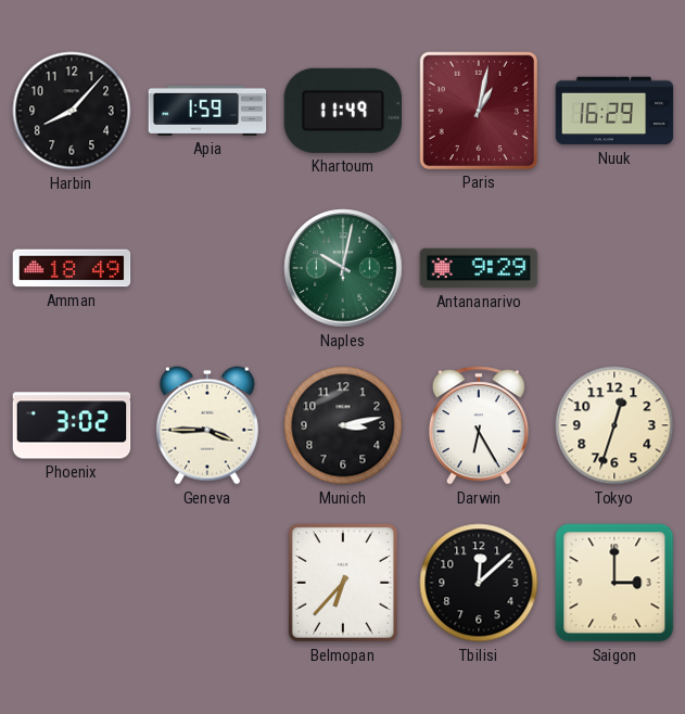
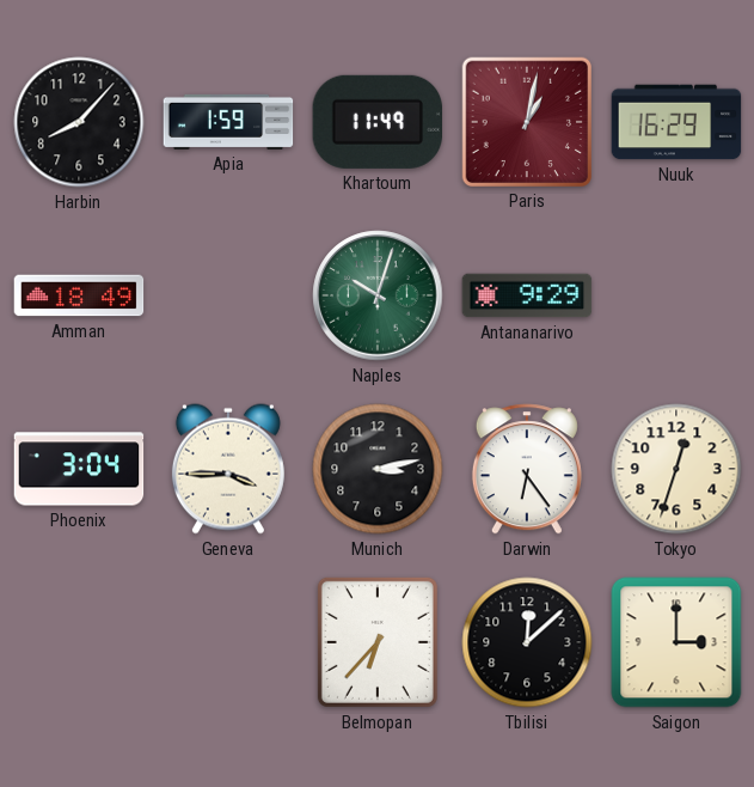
Naples: 10:02 -> 10:03 (378, 295)
Phoenix: 3:02 -> 3:04 (79, 469)
Darwin: 6:25 -> 6:24 (527, 469)
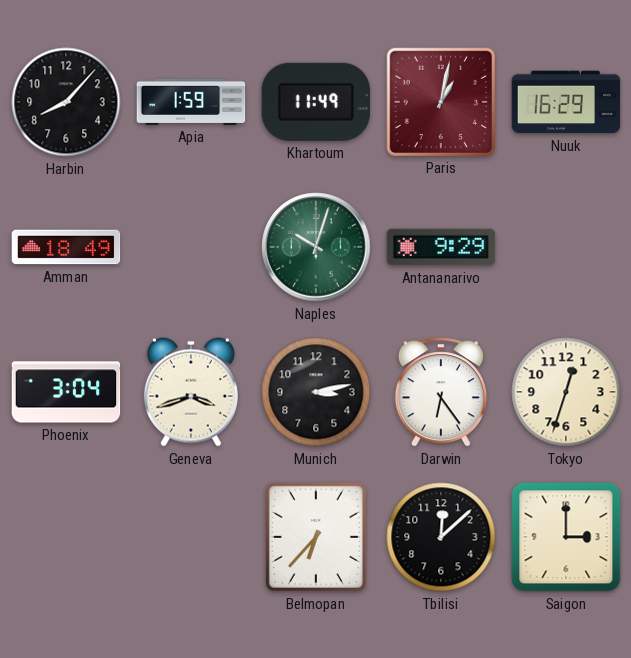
Geneva: 3:45 -> 3:42 (191, 392)
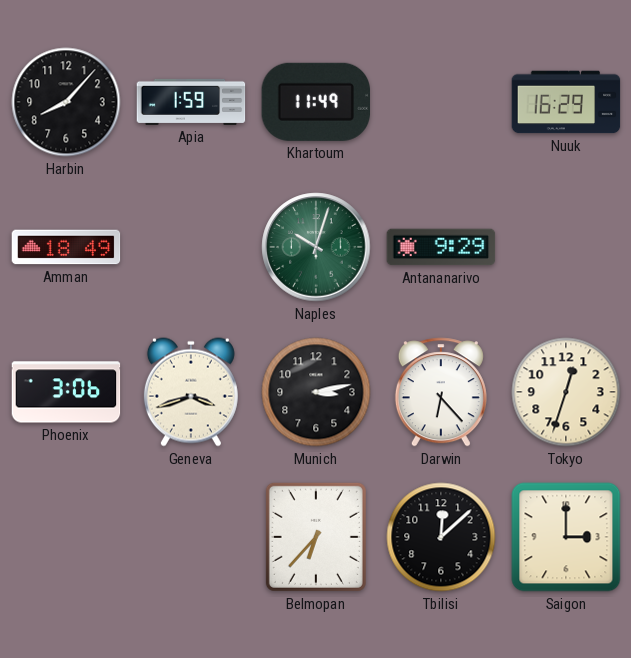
Paris: 1:02 -> none (440, 101)
Phoenix: 3:04 -> 3:06 (66, 392)
Darwin: 6:24 -> 6:23 (441, 392)
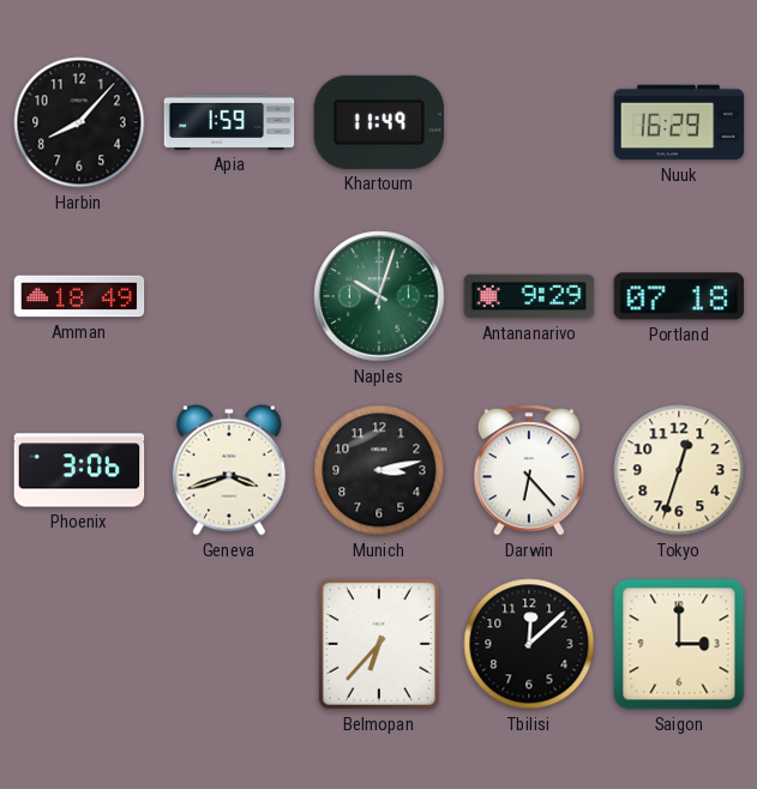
Portland: none -> 07:18 (679, 296)
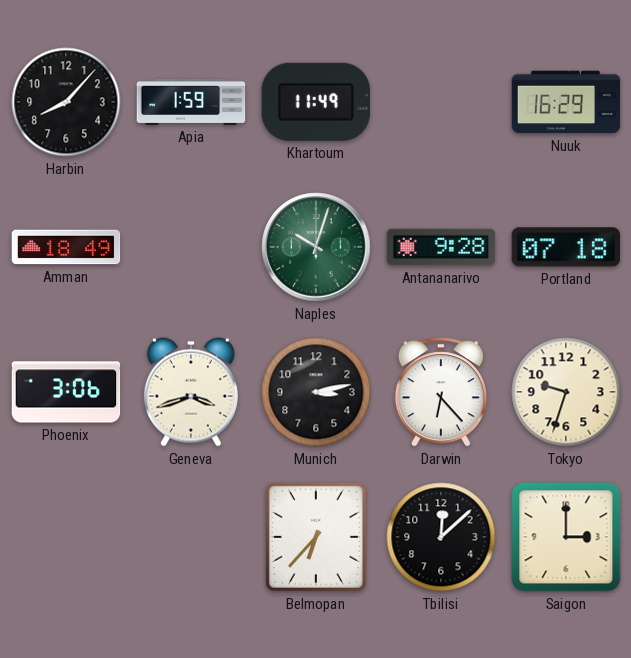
Antananarivo: 9:29 -> 9:28 (441, 247)
Tokyo: 12:33 -> 9:33 (566, 392)
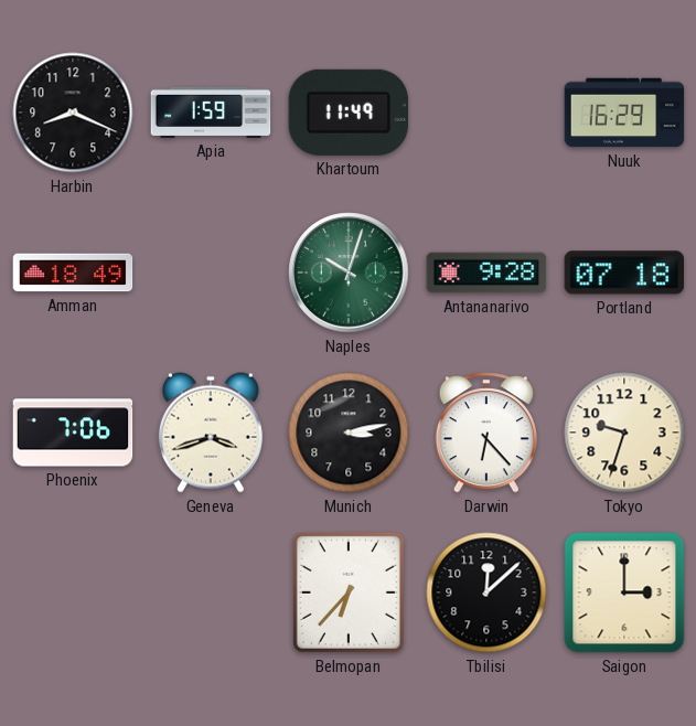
Harbin: 8:07 -> 8:19 (73, 113)
Phoenix: 3:06 -> 7:06 (73, 433)
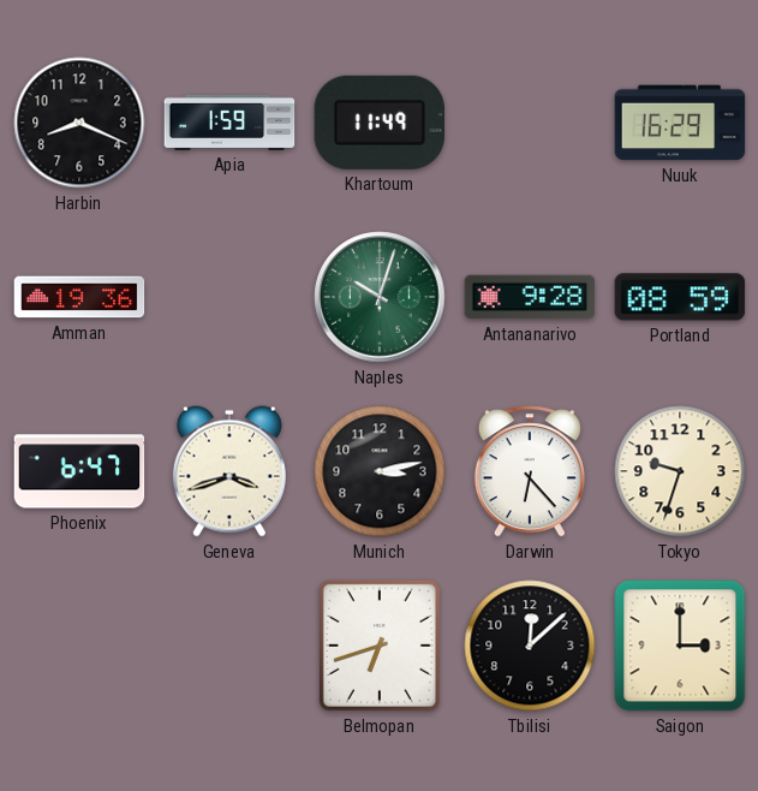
Amman: 18:49 -> 19:36 (79, 297)
Portland: 07:18 -> 08:59 (680, 297)
Phoenix: 7:06 -> 6:47 (79, 471)
Belmopan: 6:37 -> 6:42 (380, 646)
